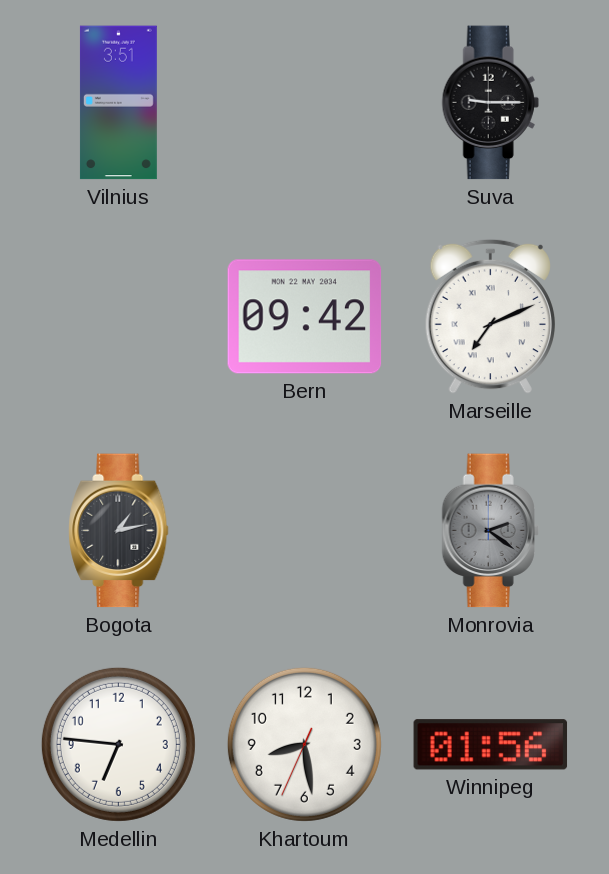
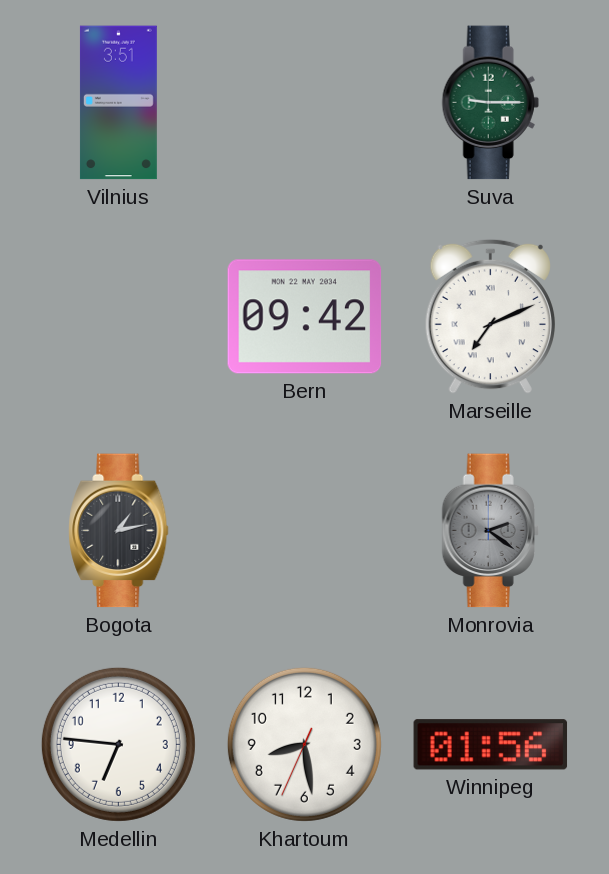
Suva dial: black -> green (490, 103)
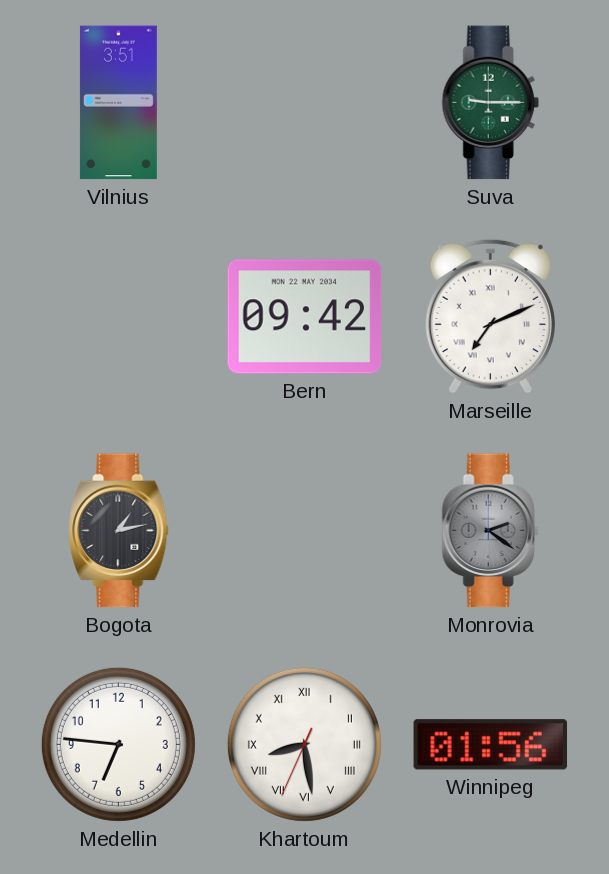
Khartoum numerals: Arabic -> Roman (304, 744)
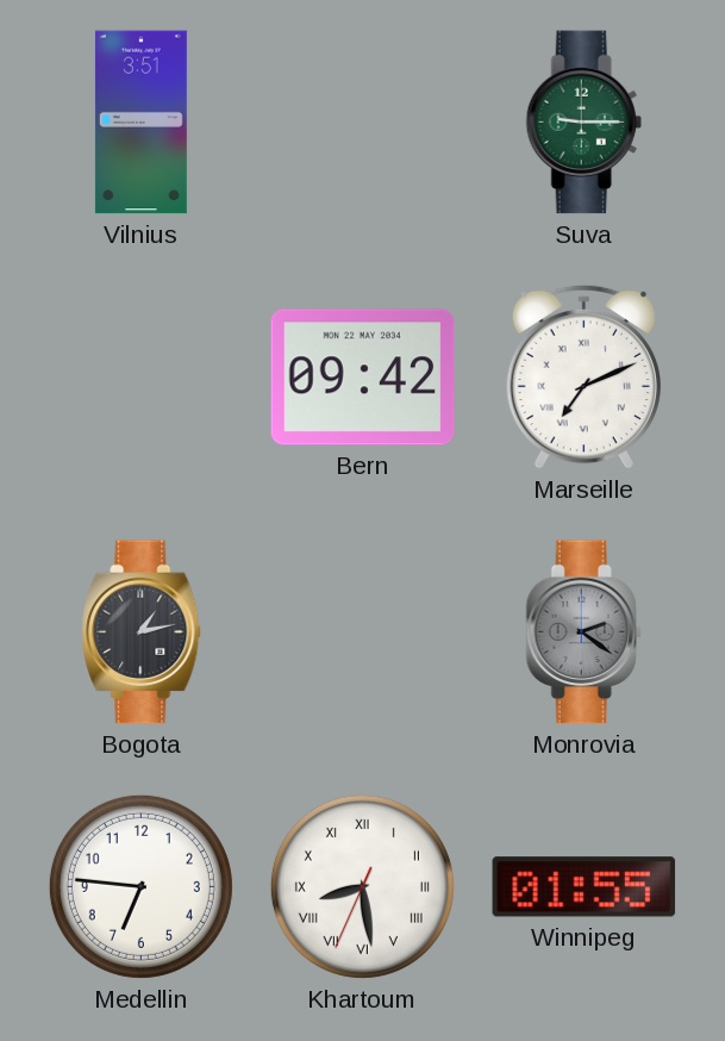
Winnipeg: 01:56 -> 01:55 (585, 887)
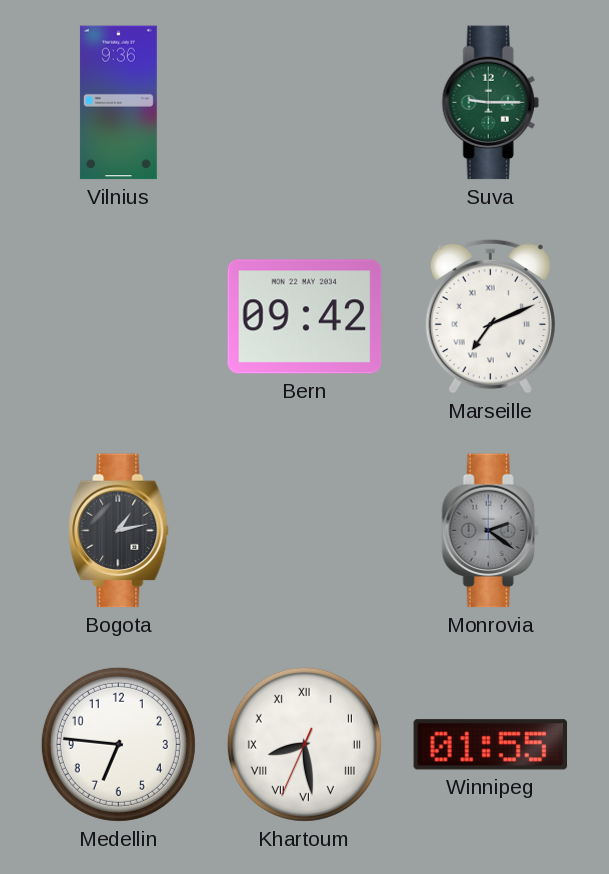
Vilnius: 3:51 -> 9:36 (118, 103)
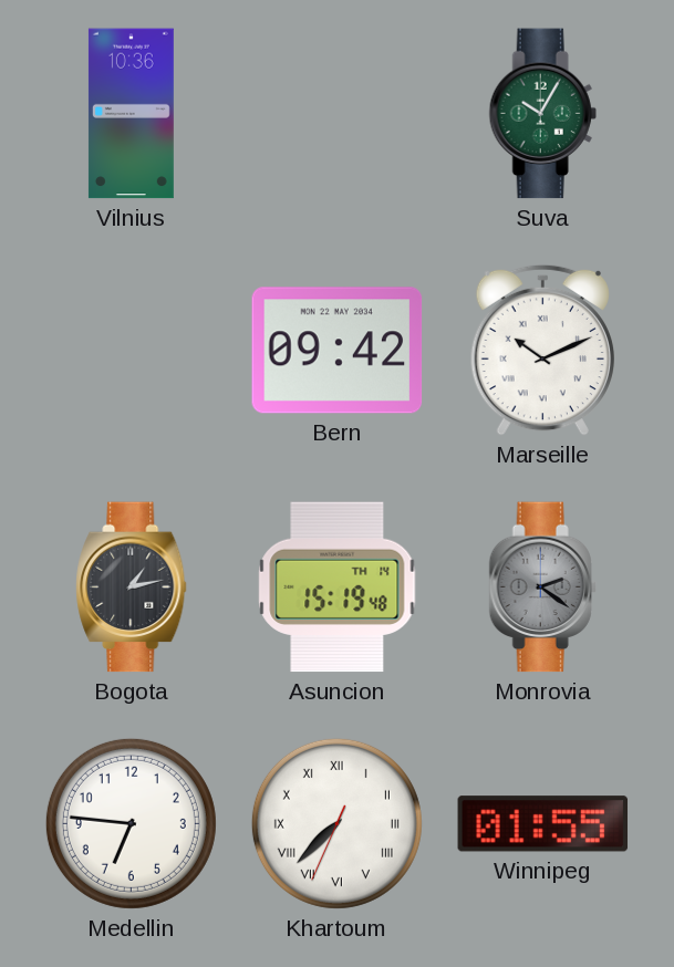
Vilnius: 9:36 -> 10:36 (131, 114)
Suva: 9:15 -> 10:05 (542, 114)
Marseille: 7:11 -> 10:11 (542, 350)
Asuncion: none -> 15:19 (338, 588)
Khartoum: 8:28 -> 7:37 (336, 823)
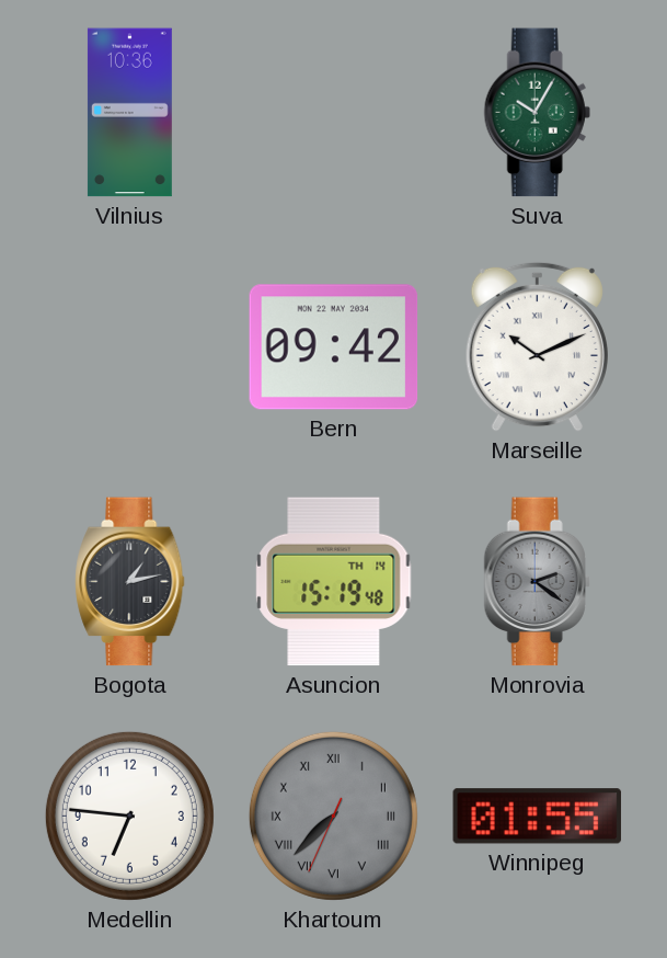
Khartoum dial: white -> grey (333, 816)
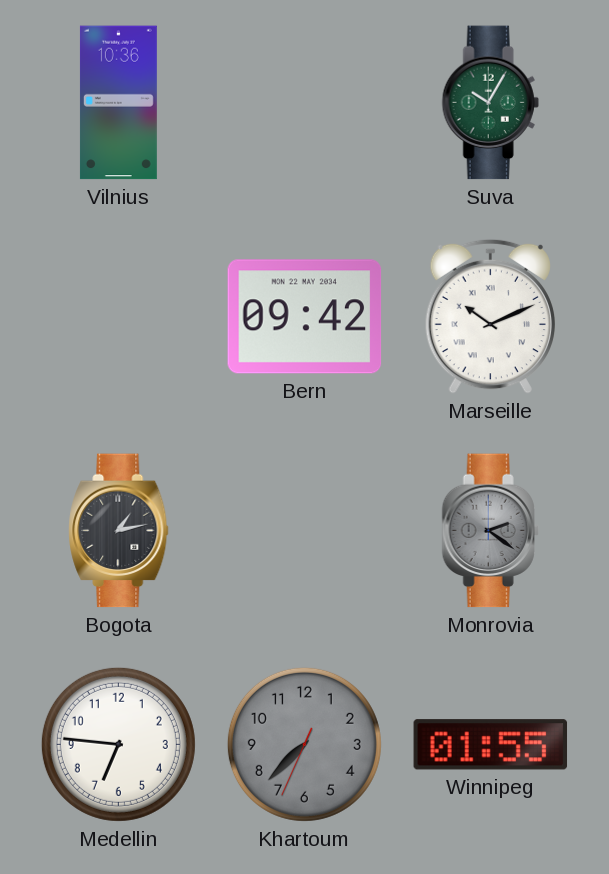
Asuncion: 15:19 -> none (334, 582)
Khartoum numerals: Roman -> Arabic (304, 744)
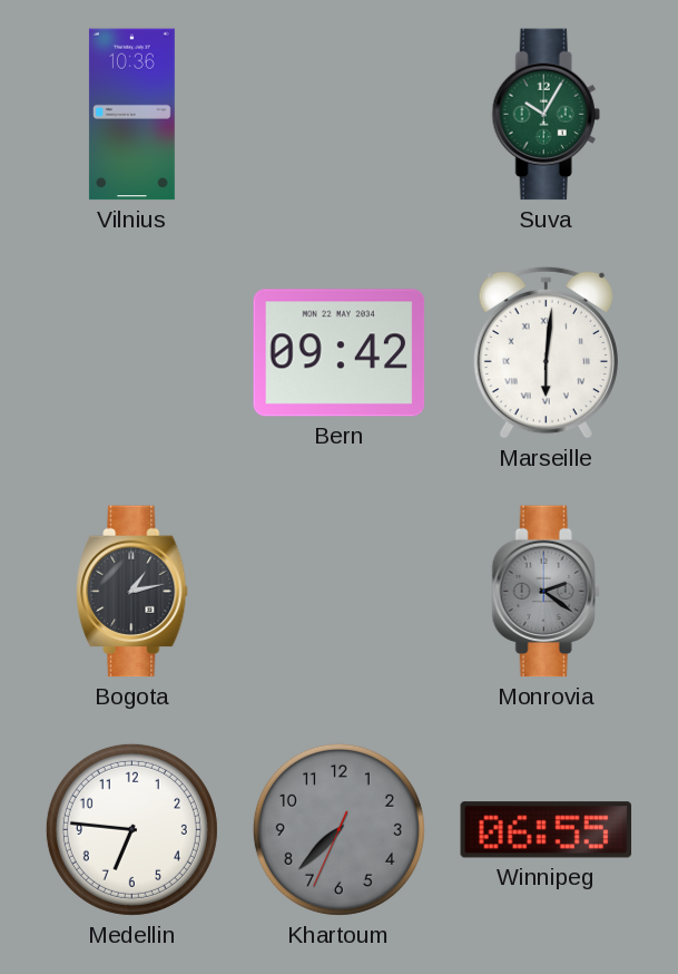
Marseille: 10:11 -> 6:01 (546, 352)
Winnipeg: 01:55 -> 06:55 (547, 830)
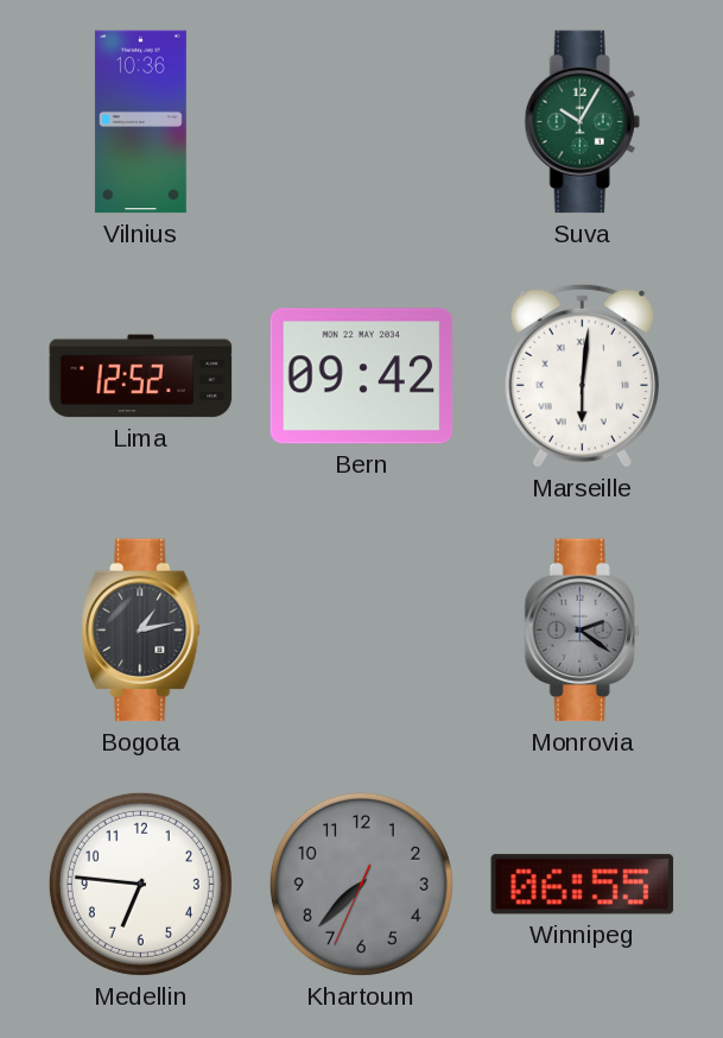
Lima: none -> 12:52 (141, 376)
